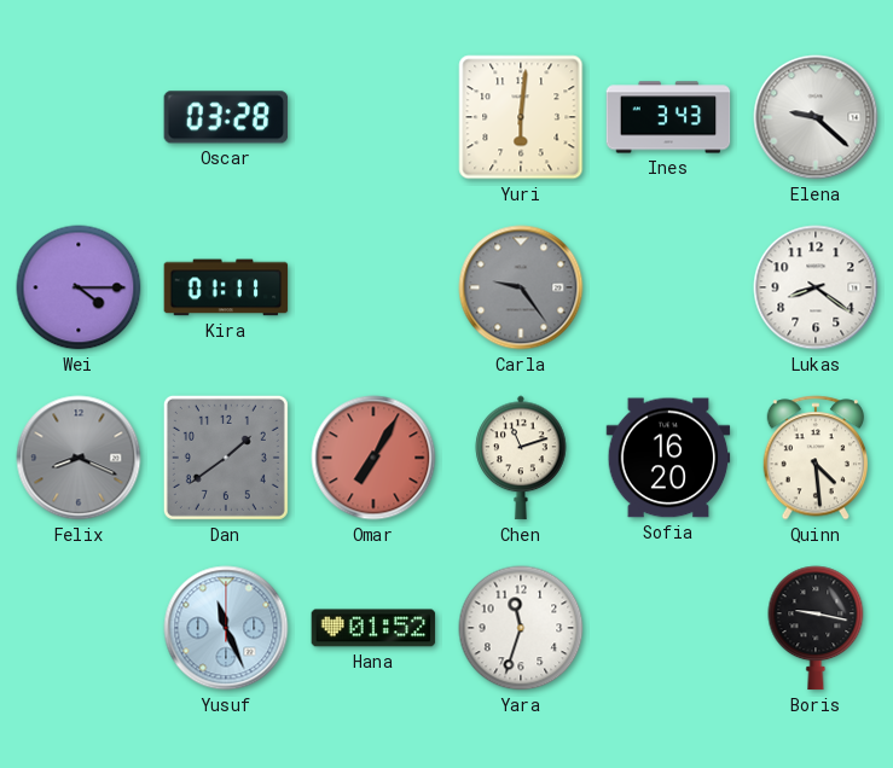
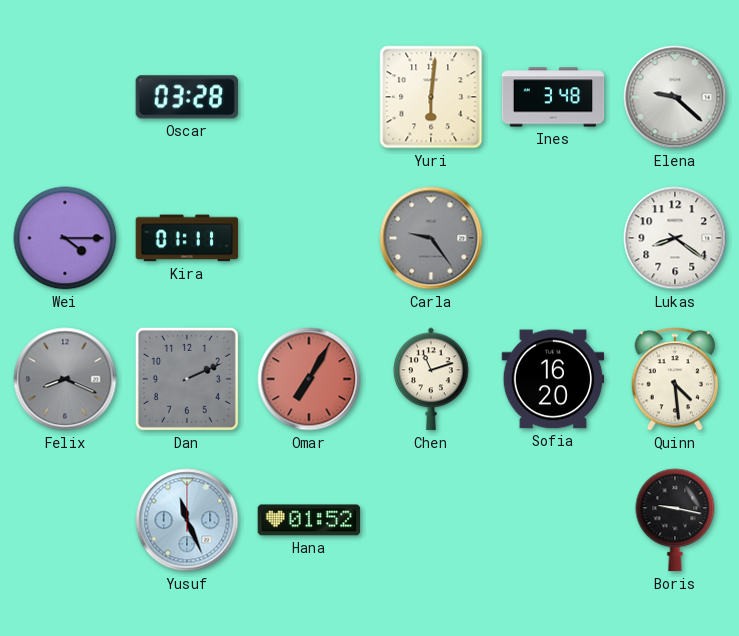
Ines: 3:43 -> 3:48 (553, 97)
Dan: 1:39 -> 2:11 (187, 379)
Yara: 11:33 -> none (521, 628)
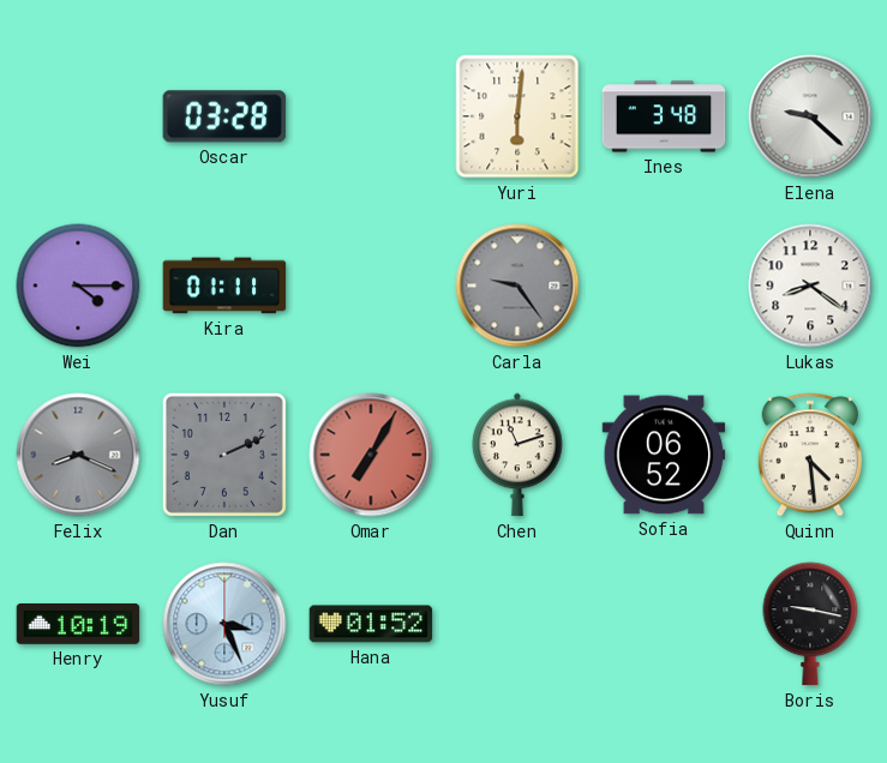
Sofia: 16:20 -> 06:52 (664, 455)
Henry: none -> 10:19 (78, 625)
Yusuf: 11:26 -> 3:26 (224, 624)
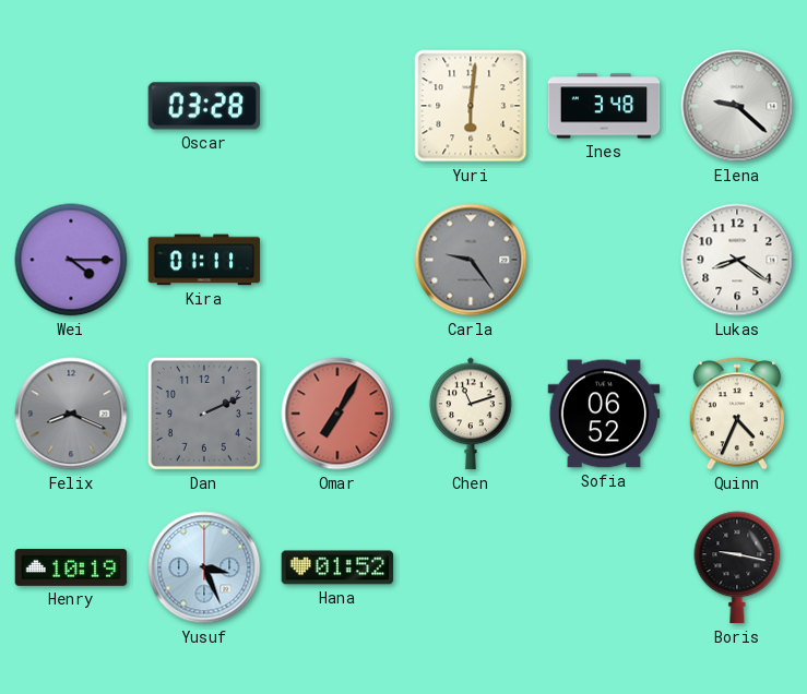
Quinn: 4:29 -> 4:34 (736, 414)
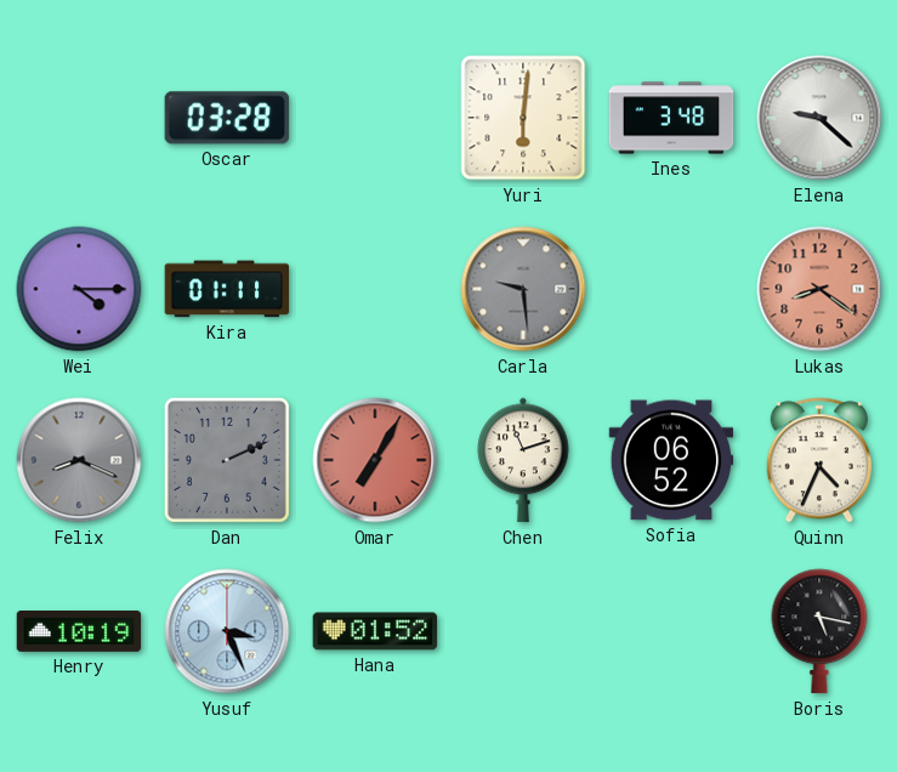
Carla: 9:24 -> 9:29 (523, 289)
Lukas dial: white -> salmon (819, 289)
Boris: 9:17 -> 5:17 (819, 631)
